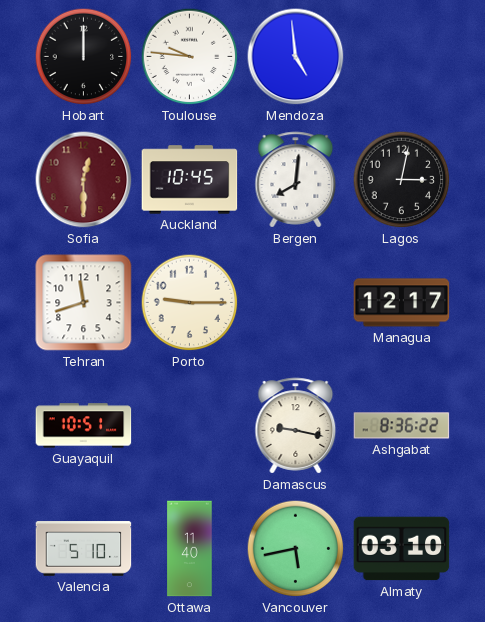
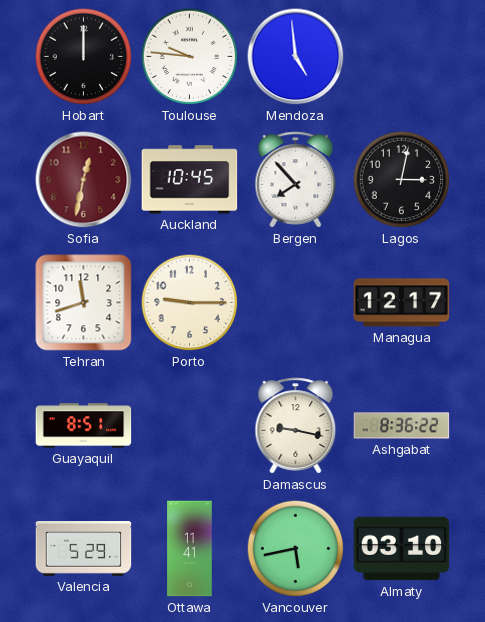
Sofia: 12:30 -> 12:32 (84, 180)
Bergen: 8:01 -> 7:53 (296, 180)
Guayaquil: 10:51 -> 8:51 (84, 426)
Valencia: 5:10 -> 5:29 (84, 549)
Ottawa: 11:40 -> 11:41 (190, 549)
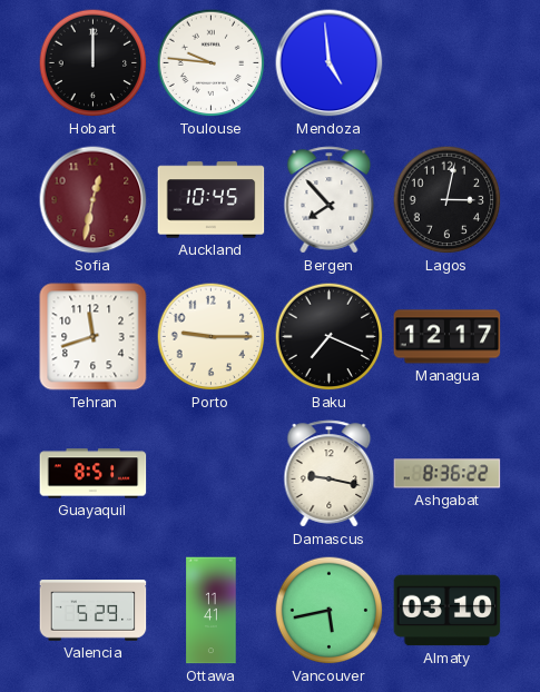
Baku: none -> 7:19 (330, 337)
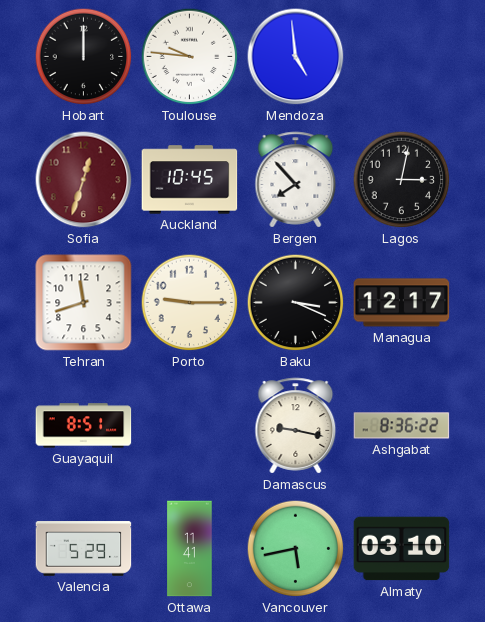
Sofia: 12:32 -> 12:33 (84, 180)
Baku: 7:19 -> 3:19 (296, 303)
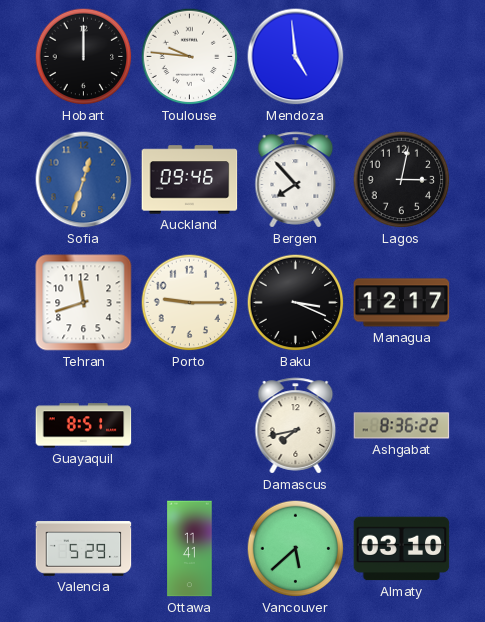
Sofia dial: burgundy -> blue (84, 180)
Auckland: 10:45 -> 09:46 (190, 180)
Damascus: 9:17 -> 7:43 (296, 426)
Vancouver: 5:43 -> 5:38 (296, 549)
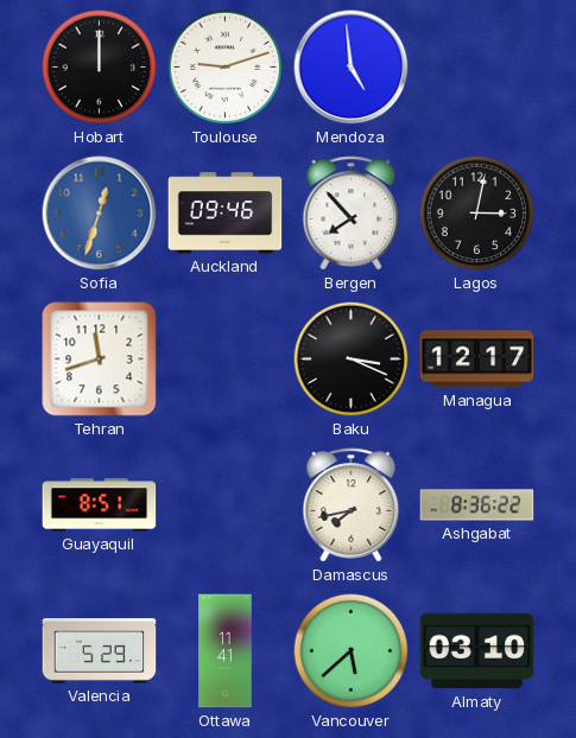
Toulouse: 9:46 -> 9:12 (226, 68)
Porto: 9:15 -> none (190, 303)
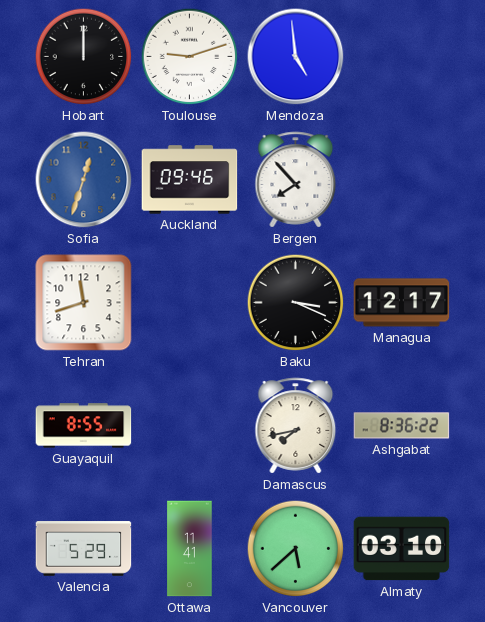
Lagos: 3:02 -> none (477, 214)
Guayaquil: 8:51 -> 8:55 (84, 426)
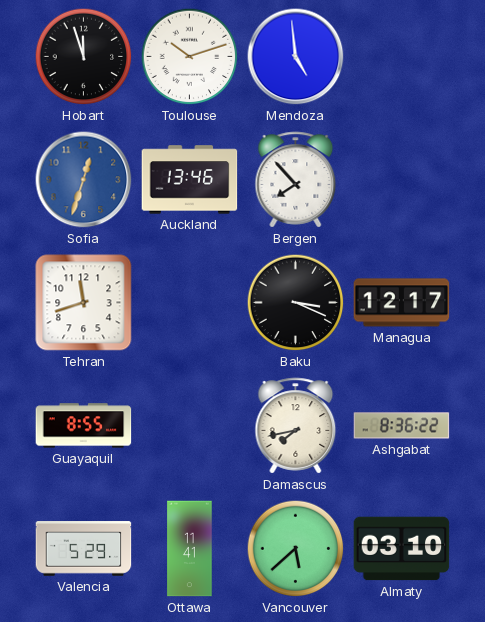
Hobart: 12:00 -> 11:57 (84, 57)
Toulouse: 9:12 -> 10:12 (190, 57)
Auckland: 09:46 -> 13:46 (190, 180)
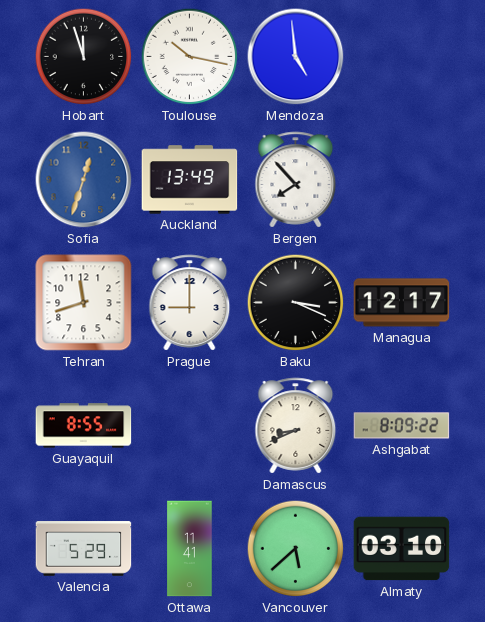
Toulouse: 10:12 -> 10:17 (190, 57)
Auckland: 13:46 -> 13:49 (190, 180)
Prague: none -> 9:00 (190, 303)
Damascus: 7:43 -> 8:41 (296, 426)
Ashgabat: 8:36 -> 8:09 (402, 426)
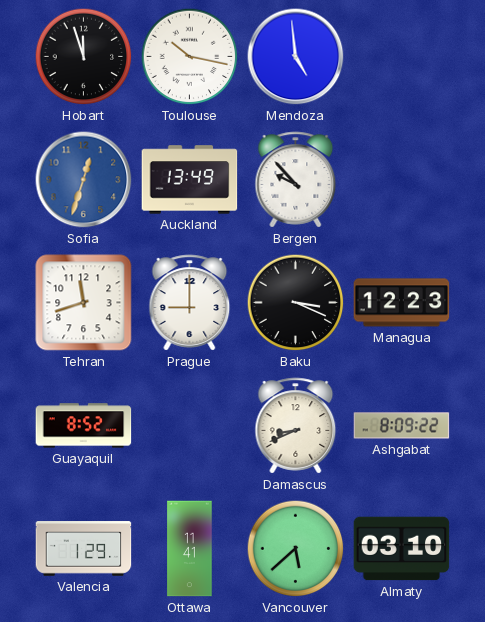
Bergen: 7:53 -> 9:53 (296, 180)
Managua: 12:17 -> 12:23 (402, 303)
Guayaquil: 8:55 -> 8:52 (84, 426)
Valencia: 5:29 -> 1:29 (84, 549)
